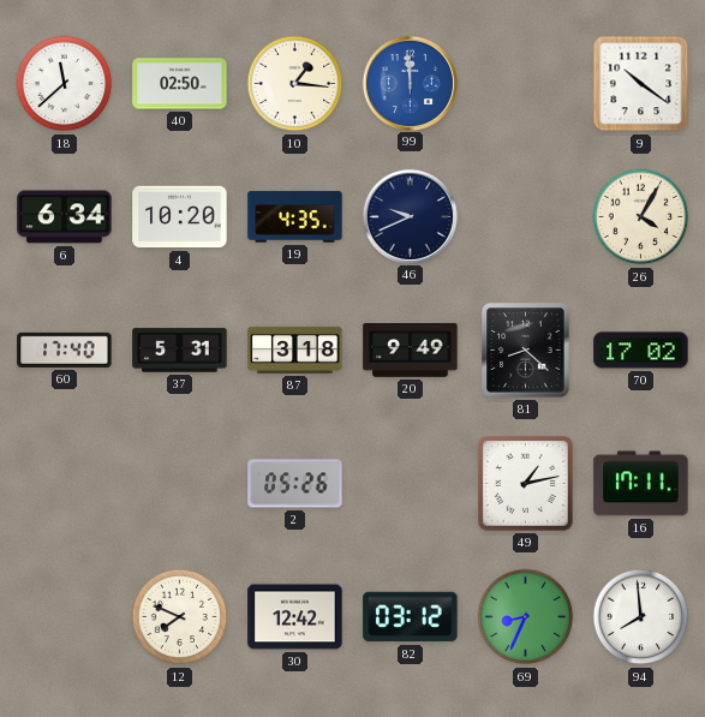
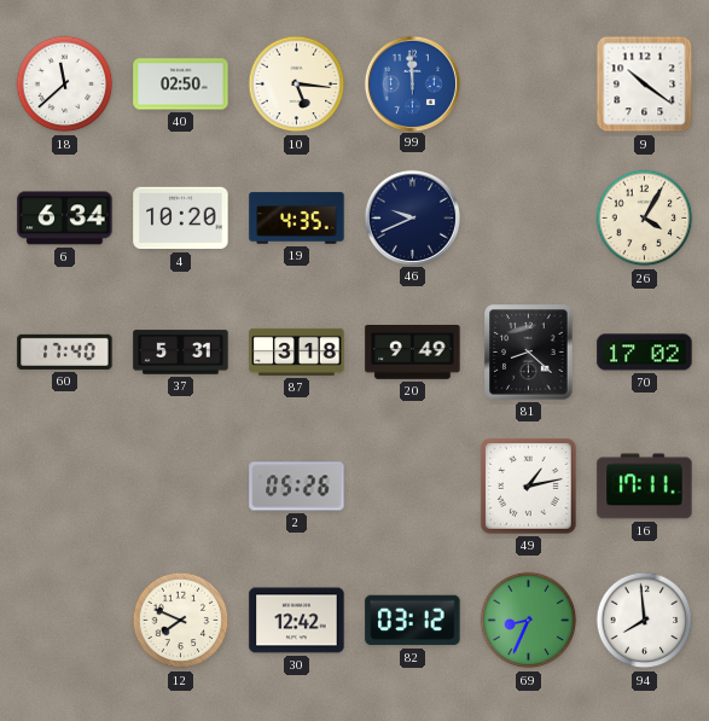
10: 1:16 -> 5:16 (297, 85)
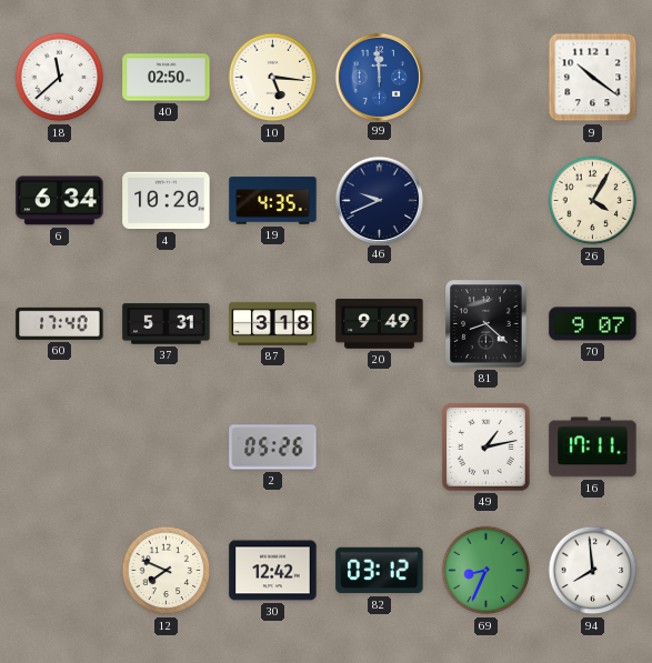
70: 17:02 -> 9:07 (593, 324)
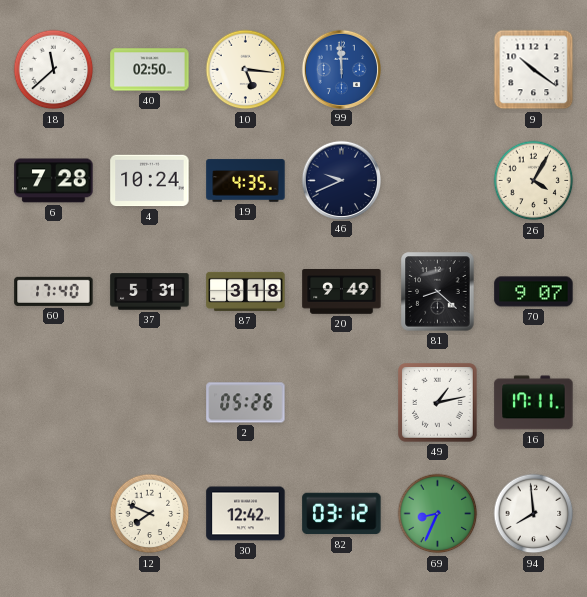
6: 6:34 -> 7:28 (54, 181)
4: 10:20 -> 10:24 (150, 181)
